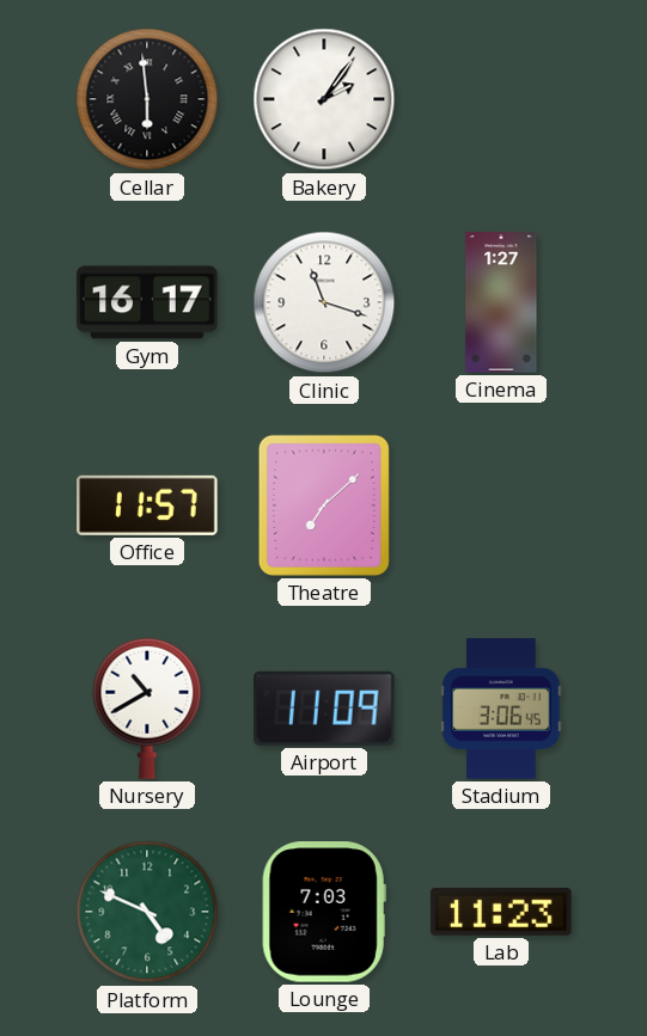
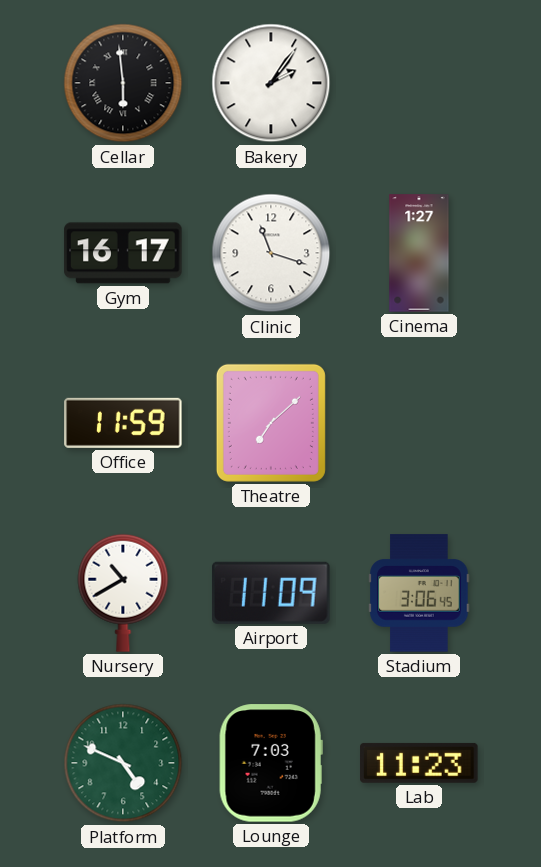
Office: 11:57 -> 11:59 (123, 423)
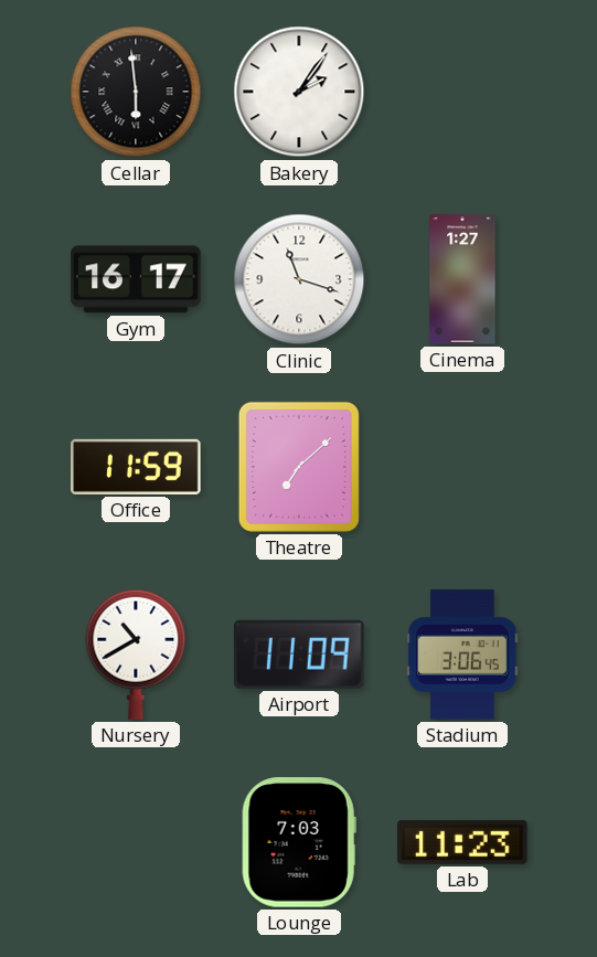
Platform: 4:49 -> none (123, 763)
